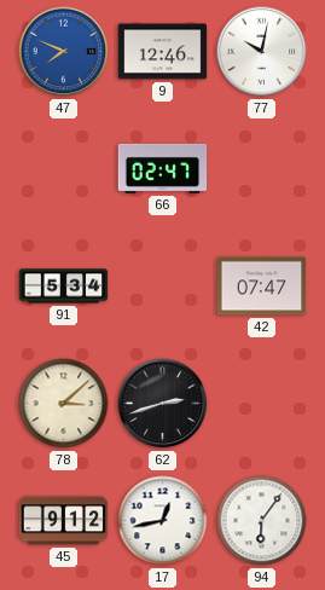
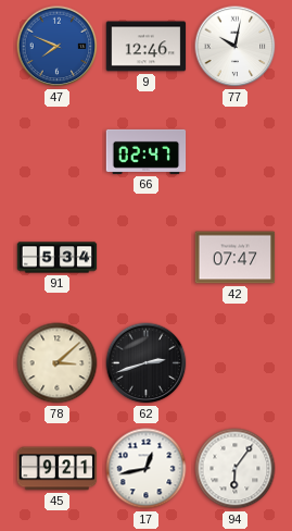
45: 9:12 -> 9:21 (58, 469)
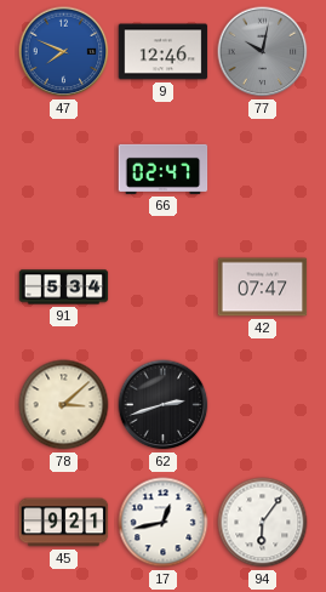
77 dial: white -> grey (263, 52)
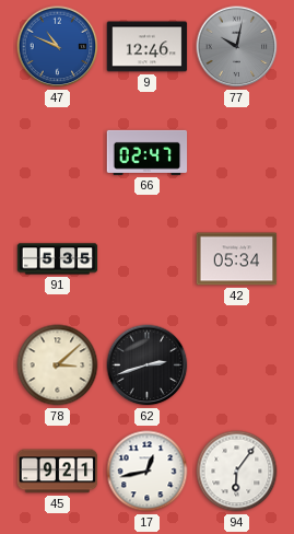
47: 7:49 -> 10:49 (58, 47)
91: 5:34 -> 5:35 (58, 259)
42: 07:47 -> 05:34 (237, 259)
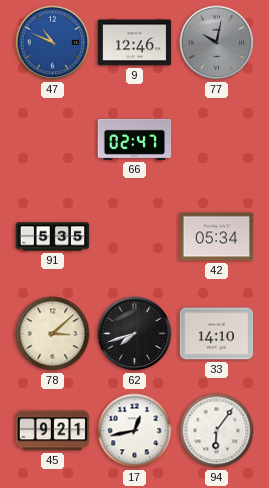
62: 2:42 -> 7:42 (135, 334)
33: none -> 14:10 (217, 334)
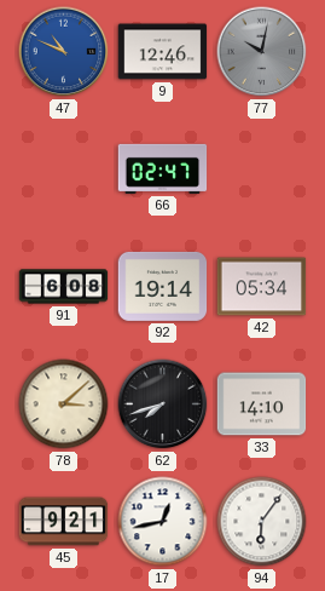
91: 5:35 -> 6:08 (64, 287)
92: none -> 19:14 (163, 286)
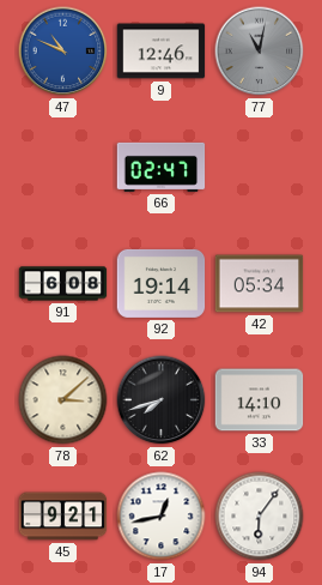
77: 10:02 -> 11:02 (260, 52)
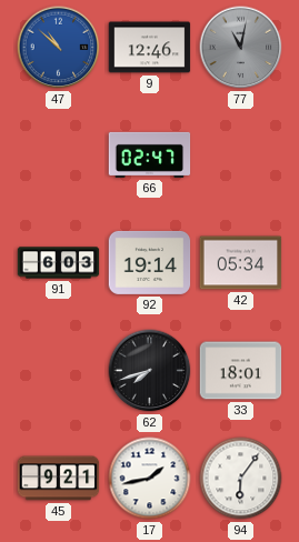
47: 10:49 -> 10:52 (59, 48)
91: 6:08 -> 6:03 (59, 263)
78: 3:08 -> none (63, 400)
33: 14:10 -> 18:01 (241, 371)
17: 12:43 -> 1:43 (150, 479)
